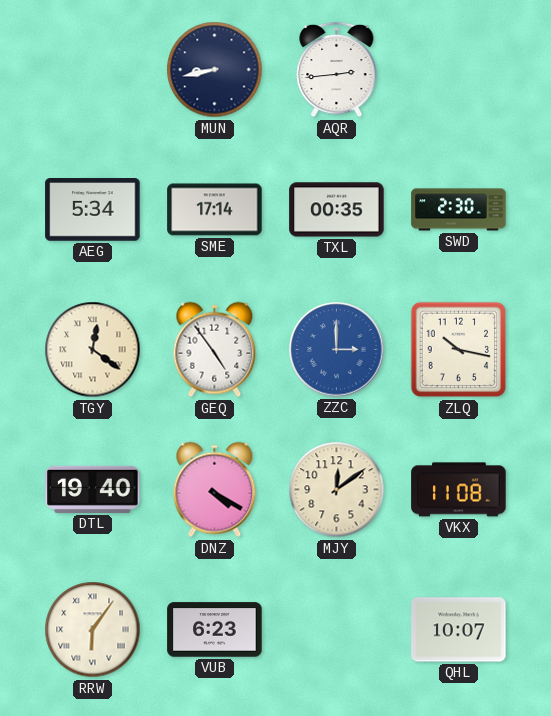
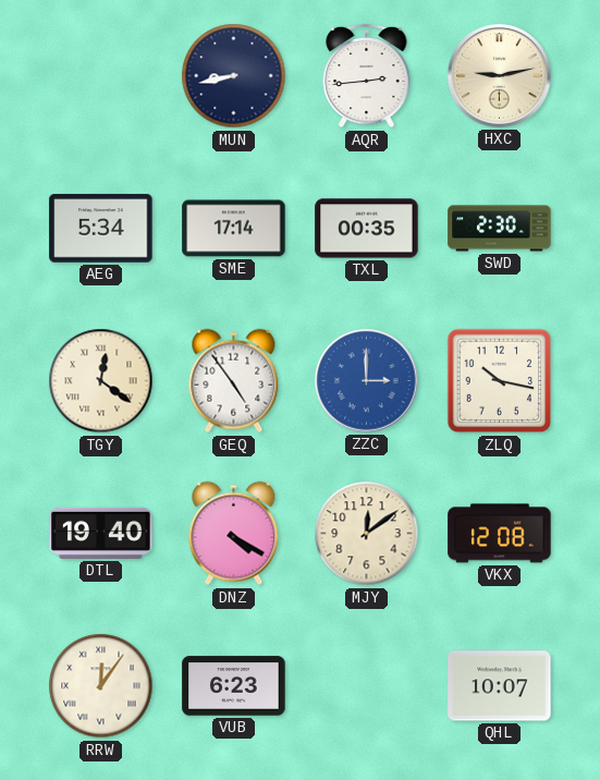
HXC: none -> 9:13 (500, 76)
VKX: 11:08 -> 12:08 (500, 534)
RRW: 6:06 -> 12:06 (101, 686)
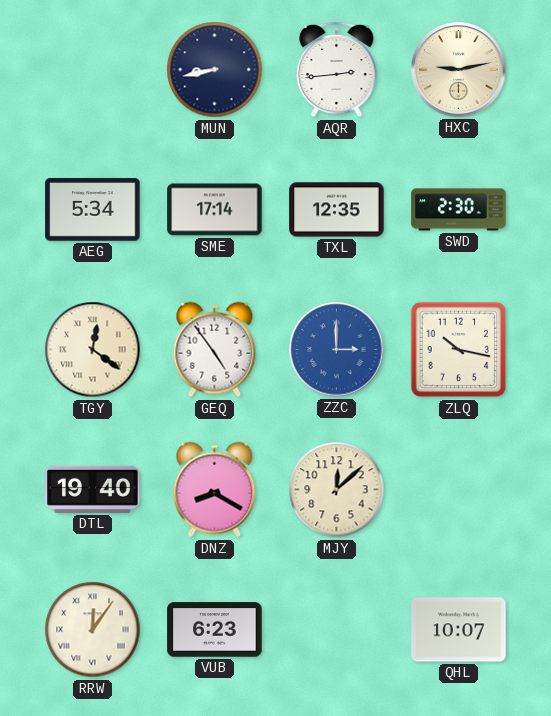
TXL: 00:35 -> 12:35 (337, 210)
DNZ: 4:20 -> 8:20 (215, 490)
MJY: 12:09 -> 12:08 (337, 490)
VKX: 12:08 -> none (500, 534)
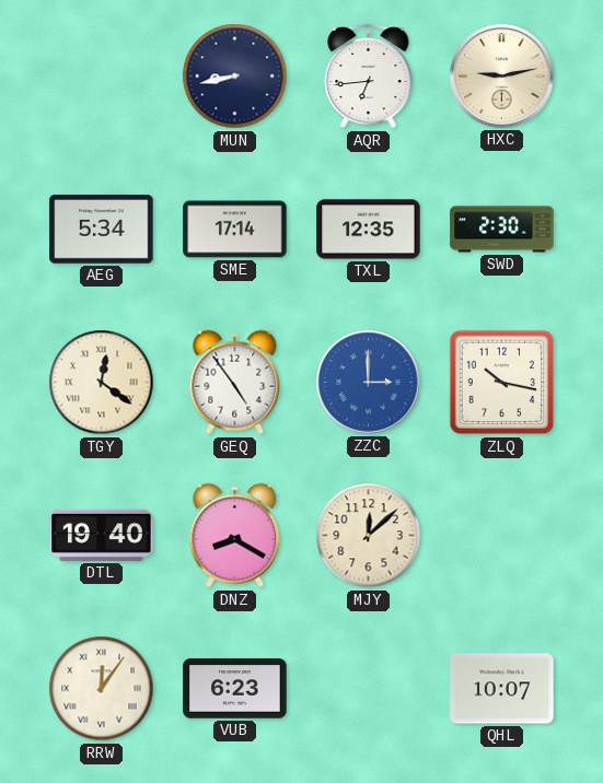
AQR: 2:44 -> 6:44 (369, 77)
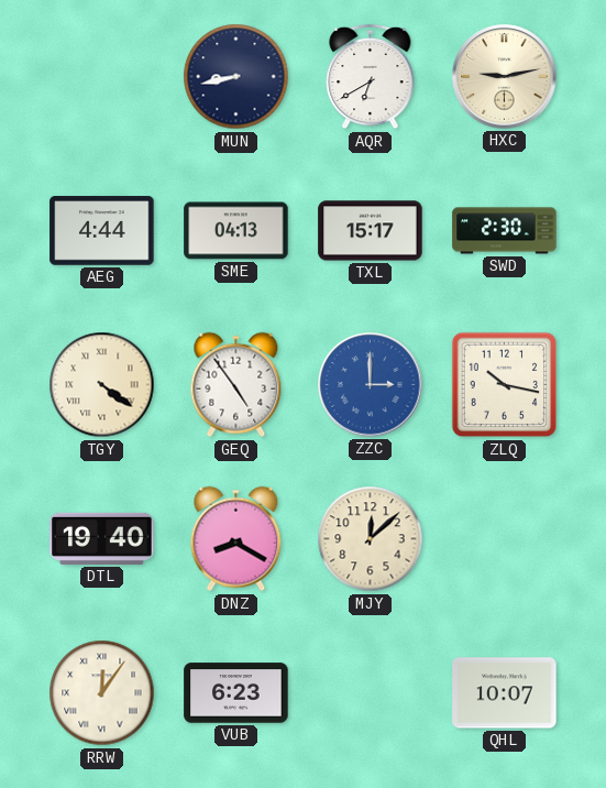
AQR: 6:44 -> 6:40 (371, 77)
AEG: 5:34 -> 4:44 (102, 231)
SME: 17:14 -> 04:13 (236, 231)
TXL: 12:35 -> 15:17 (371, 231)
TGY: 12:21 -> 4:21 (102, 385)
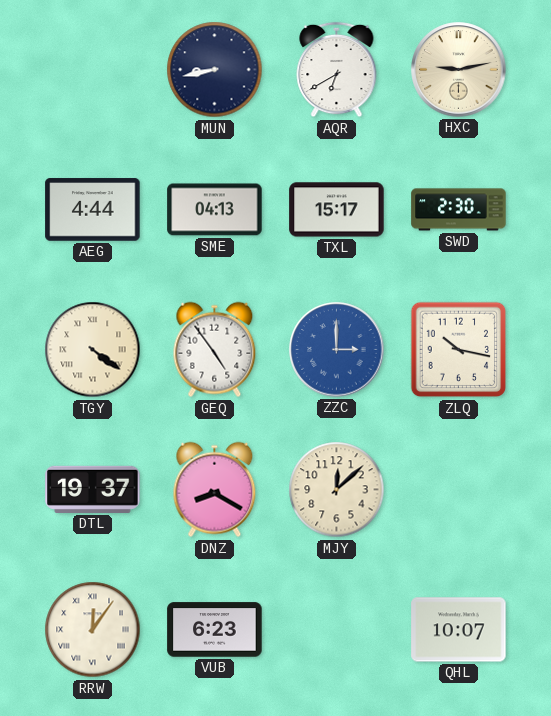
DTL: 19:40 -> 19:37 (93, 489)
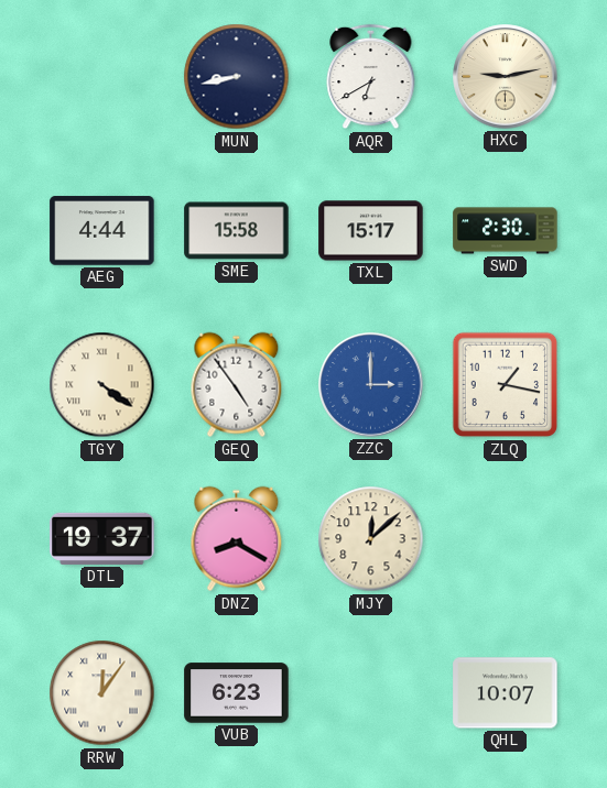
SME: 04:13 -> 15:58 (237, 231)
ZLQ: 10:17 -> 1:17 (506, 385)
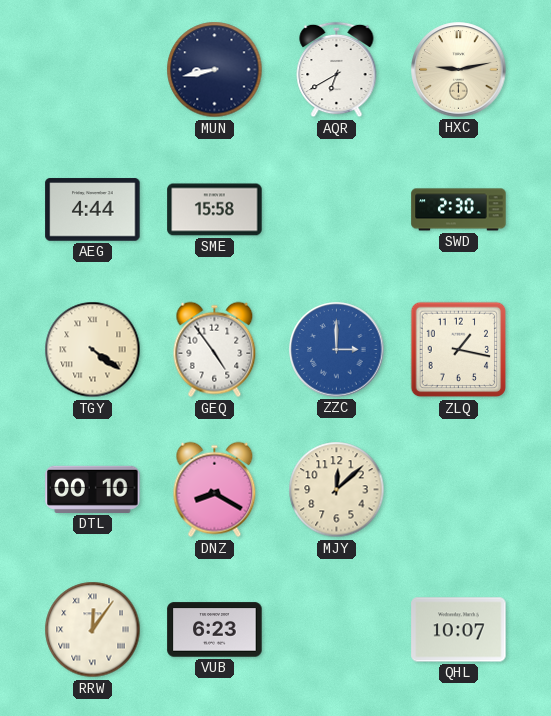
TXL: 15:17 -> none (371, 231)
DTL: 19:37 -> 00:10 (93, 489)
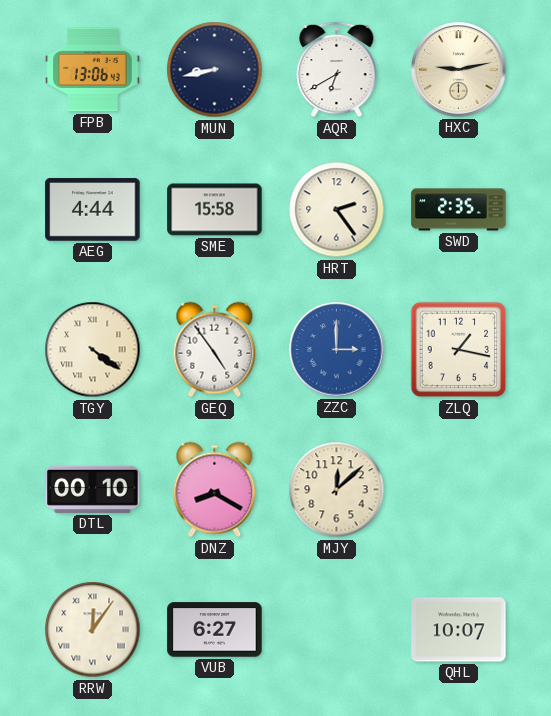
FPB: none -> 13:06 (93, 70)
HRT: none -> 2:24 (337, 210)
SWD: 2:30 -> 2:35 (459, 210)
VUB: 6:23 -> 6:27 (215, 630)
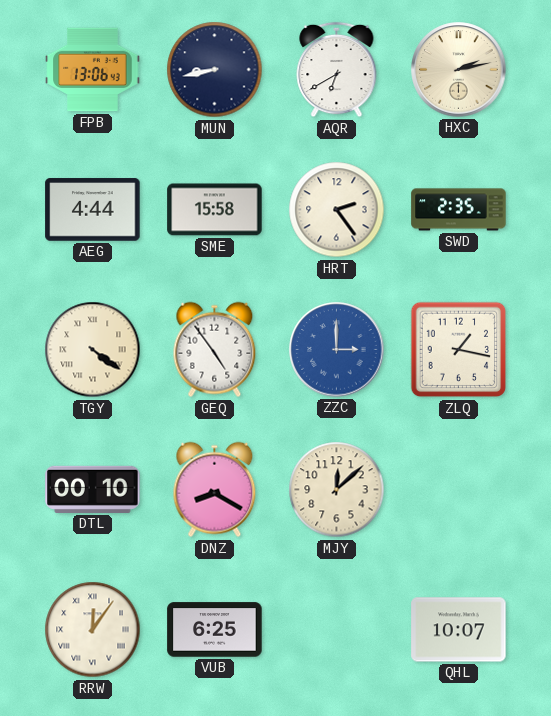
HXC: 9:13 -> 2:13 (459, 70)
VUB: 6:27 -> 6:25 (215, 630)
